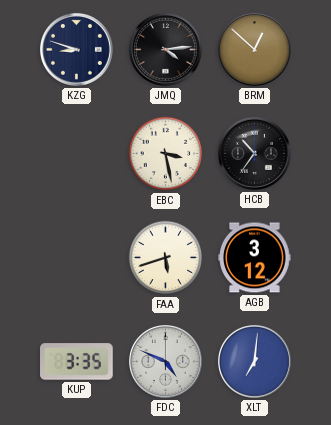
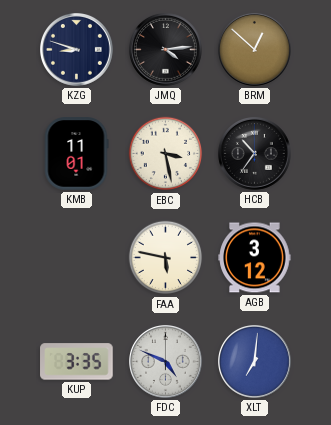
KMB: none -> 11:01 (76, 154)
FAA: 5:42 -> 5:47 (166, 258)
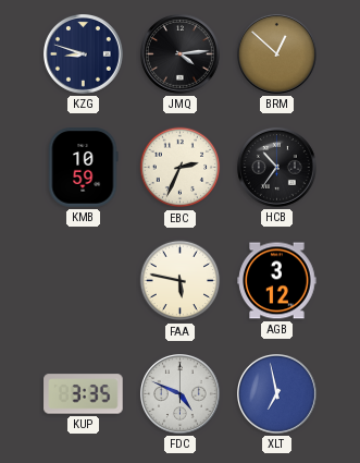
KMB: 11:01 -> 10:59 (83, 168)
EBC: 3:28 -> 2:34 (181, 168)
XLT: 7:01 -> 6:58 (277, 394)
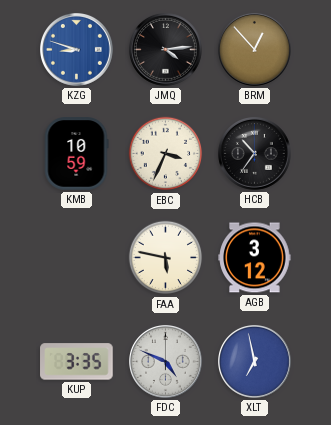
KZG dial: navy -> blue (77, 50)
BRM: 12:52 -> 12:53 (255, 50)
EBC: 2:34 -> 3:34 (166, 154)
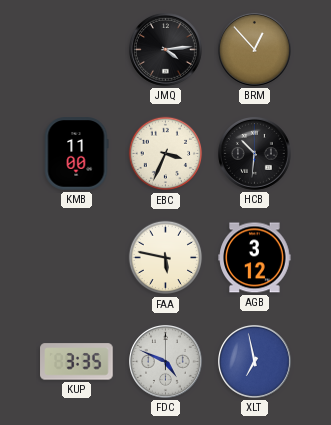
KZG: 8:48 -> none (77, 50)
KMB: 10:59 -> 11:00 (76, 154)
HCB: 10:36 -> 10:31 (255, 154)
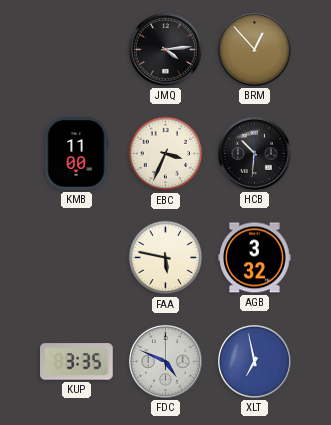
AGB: 3:12 -> 3:32 (255, 258)
